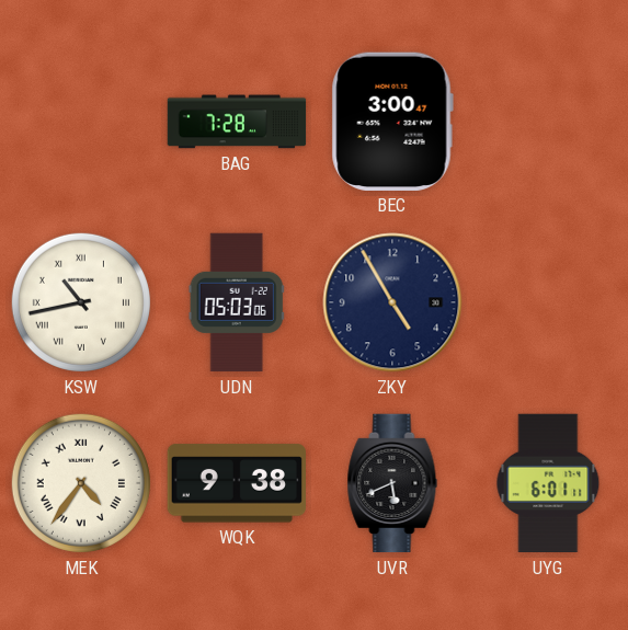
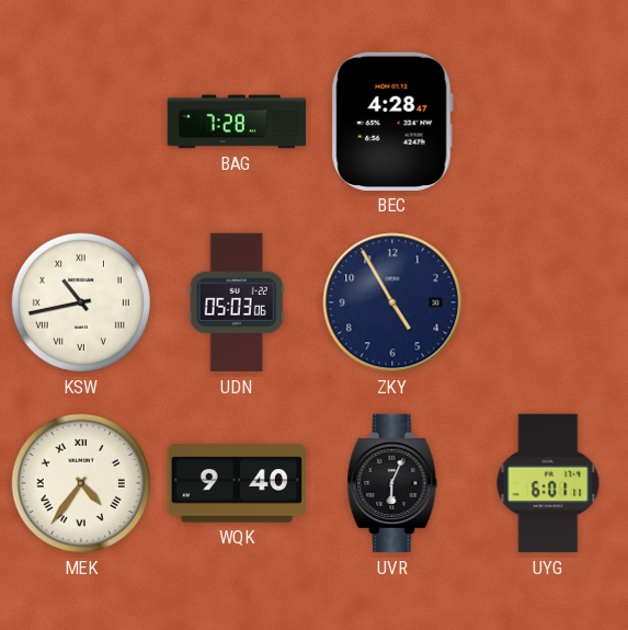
BEC: 3:00 -> 4:28 (392, 122)
WQK: 9:38 -> 9:40 (236, 483)
UVR: 5:41 -> 6:04 (392, 483)
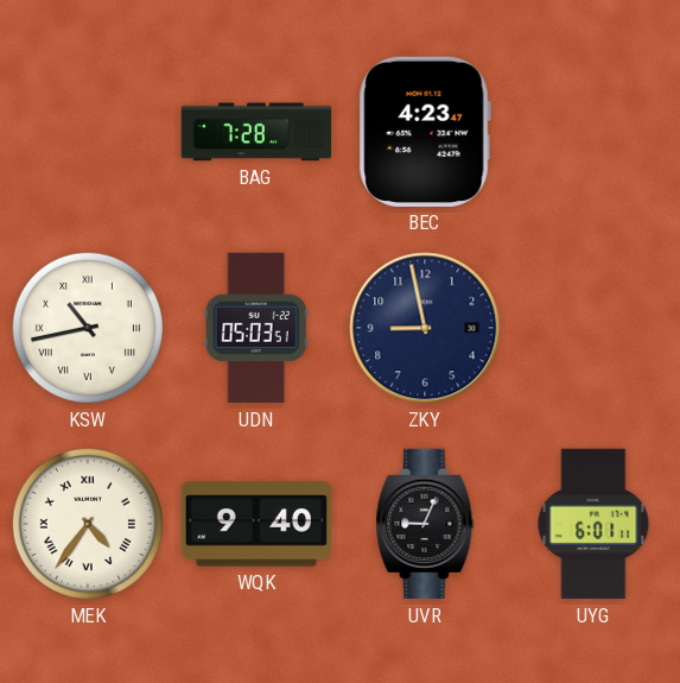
BEC: 4:28 -> 4:23 (425, 132)
UDN: 05:03:06 -> 05:03:51 (256, 328)
ZKY: 4:55 -> 8:58 (425, 328)
UVR: 6:04 -> 9:04 (425, 524)
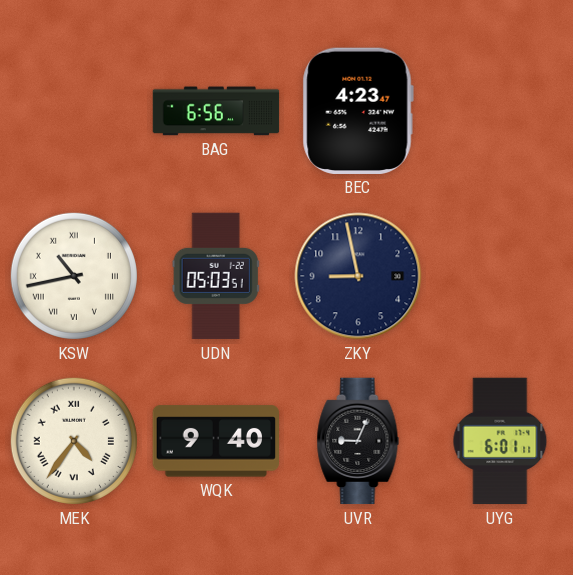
BAG: 7:28 -> 6:56 (216, 111)
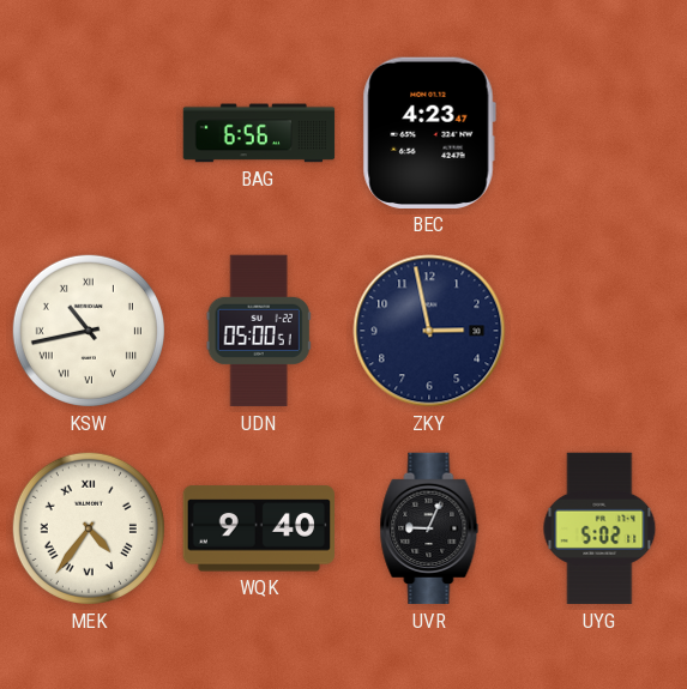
UDN: 05:03 -> 05:00 (259, 331)
ZKY: 8:58 -> 2:58 (429, 331)
UYG: 6:01 -> 5:02 (599, 528)
